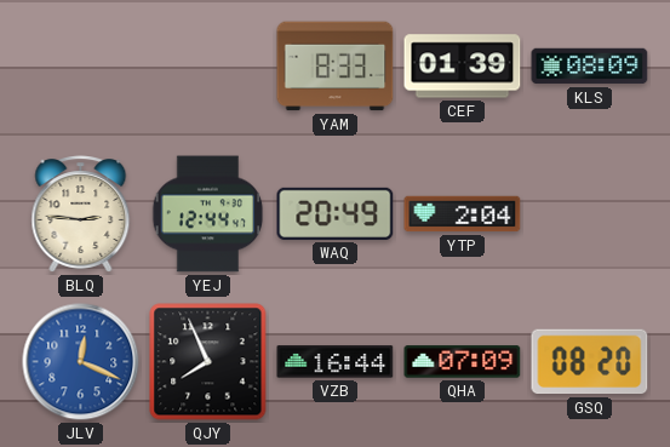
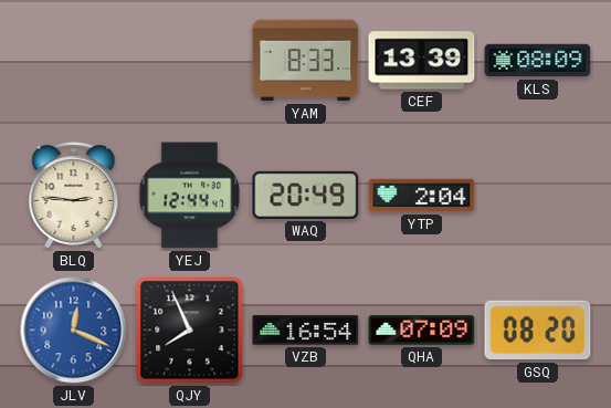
CEF: 01:39 -> 13:39 (422, 61)
VZB: 16:44 -> 16:54 (306, 331)
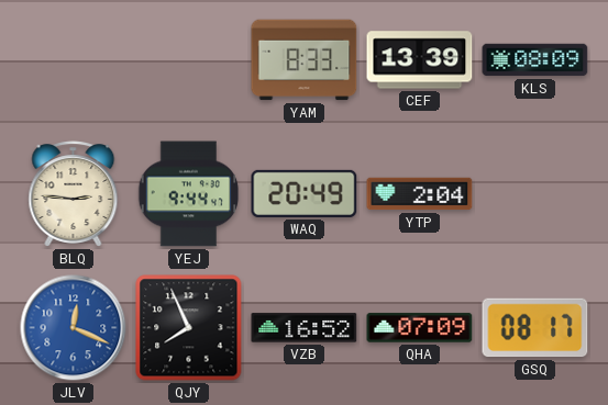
YEJ: 12:44 -> 9:44 (189, 194)
VZB: 16:54 -> 16:52 (305, 328)
GSQ: 08:20 -> 08:17 (535, 328)
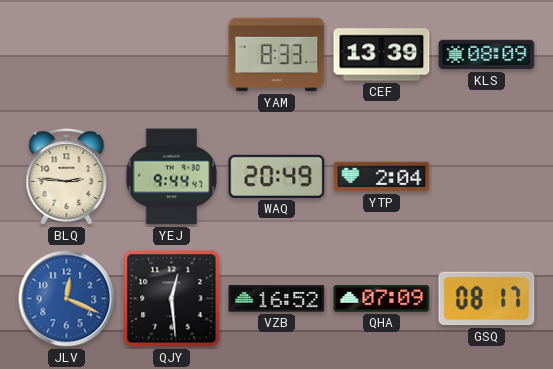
QJY: 7:56 -> 12:29 (172, 299)
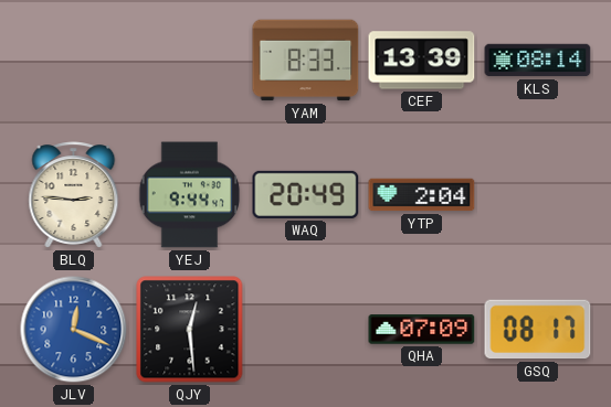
KLS: 08:09 -> 08:14 (538, 61)
VZB: 16:52 -> none (277, 299)
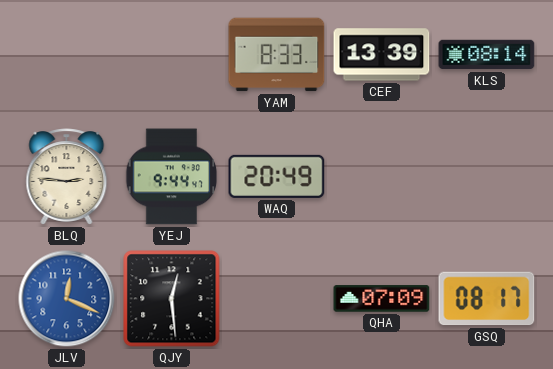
YTP: 2:04 -> none (422, 195)
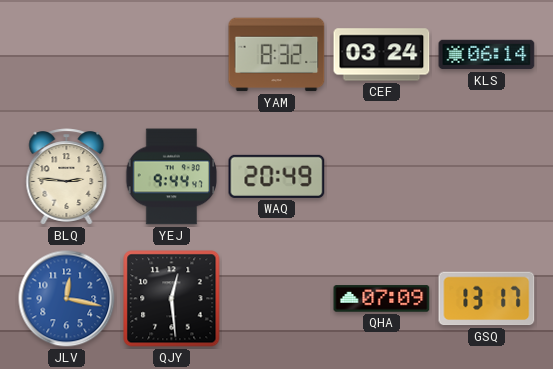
YAM: 8:33 -> 8:32 (277, 55)
CEF: 13:39 -> 03:24 (382, 55)
KLS: 08:14 -> 06:14 (487, 55)
JLV: 12:19 -> 12:17 (67, 299)
GSQ: 08:17 -> 13:17 (487, 299)
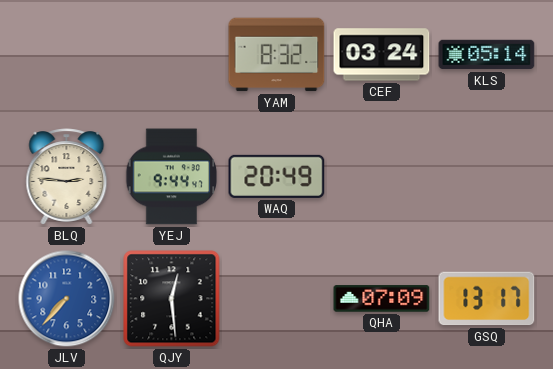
KLS: 06:14 -> 05:14 (487, 55)
JLV: 12:17 -> 7:37 (67, 299)
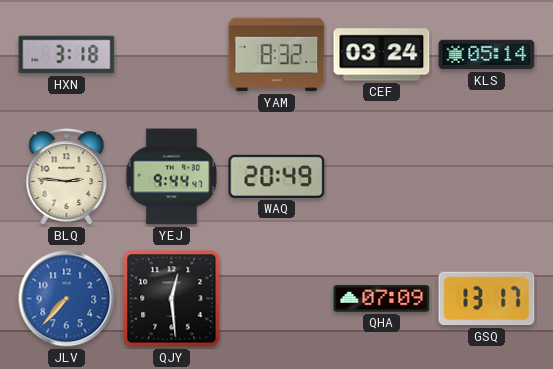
HXN: none -> 3:18 (67, 55)
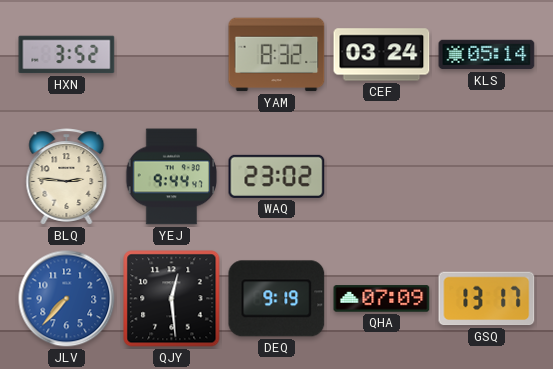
HXN: 3:18 -> 3:52 (67, 55)
WAQ: 20:49 -> 23:02 (277, 176)
DEQ: none -> 9:19 (277, 299)
